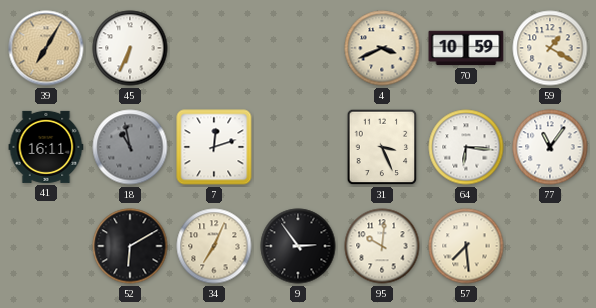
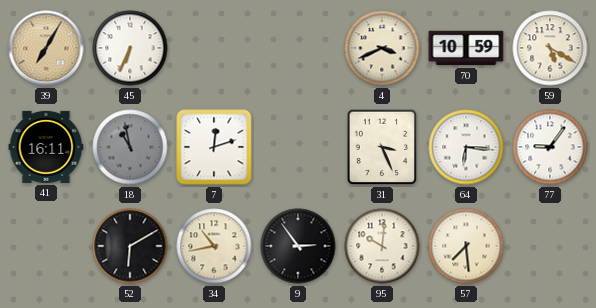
59: 1:20 -> 5:20 (550, 48)
77: 11:06 -> 9:06 (550, 147)
34: 7:04 -> 10:43 (214, 246)
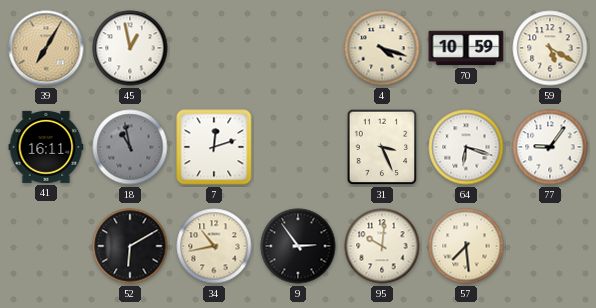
45: 6:34 -> 12:58 (130, 48)
4: 3:41 -> 4:18 (382, 48)
64: 6:16 -> 6:18 (466, 147)
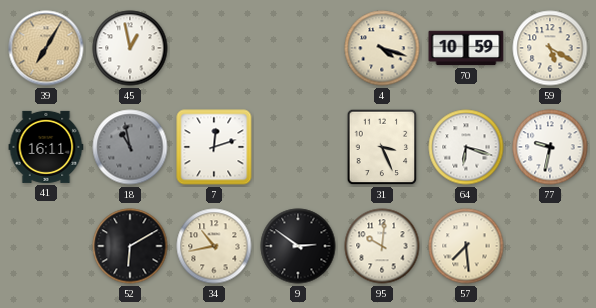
77: 9:06 -> 9:32 (550, 147)
9: 2:54 -> 2:51 (298, 246)
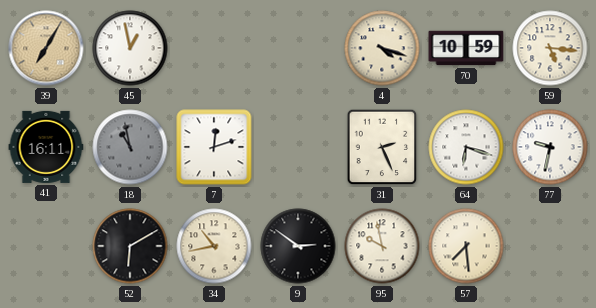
59: 5:20 -> 5:16 (550, 48)
31: 3:26 -> 2:26 (382, 147)
95: 10:01 -> 9:58 (382, 246)
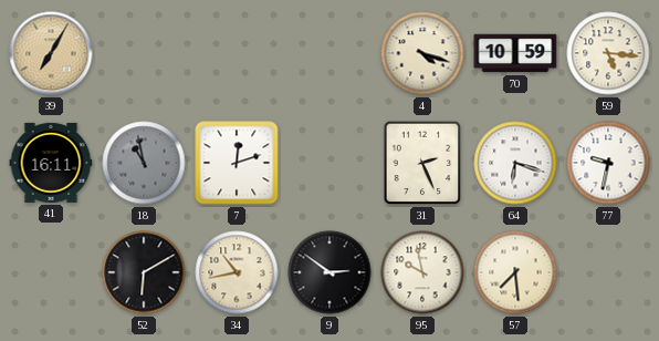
45: 12:58 -> none (130, 48)
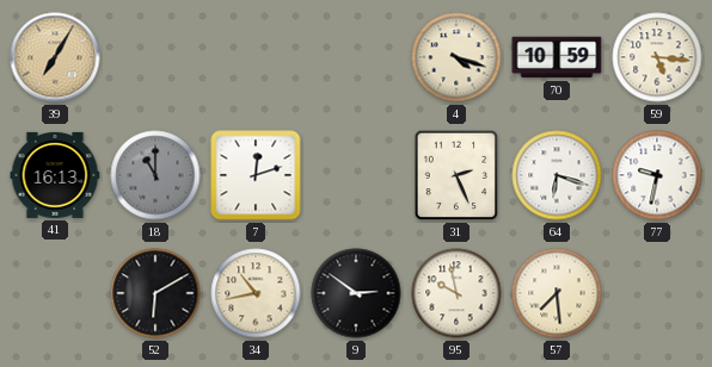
41: 16:11 -> 16:13 (55, 175)
18: 10:58 -> 11:00 (155, 175)
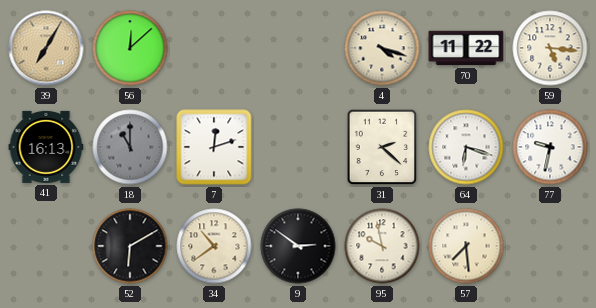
56: none -> 12:08 (130, 48)
70: 10:59 -> 11:22 (466, 48)
31: 2:26 -> 2:22 (382, 147)
34: 10:43 -> 10:39 (214, 246)
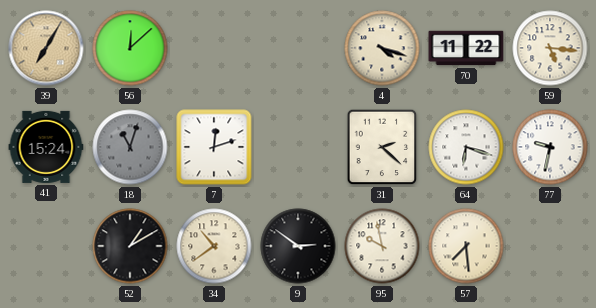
41: 16:13 -> 15:24 (46, 147)
18: 11:00 -> 11:03 (130, 147)
52: 6:10 -> 1:10 (130, 246)
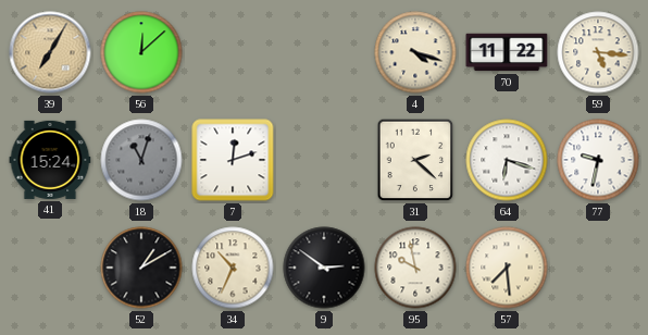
34: 10:39 -> 10:34 (233, 268)
